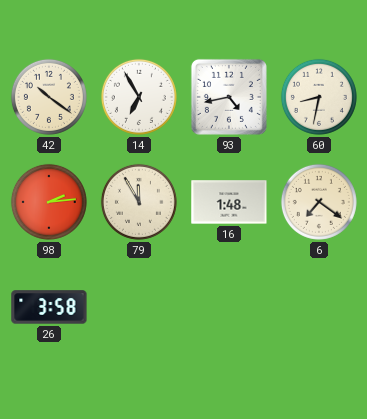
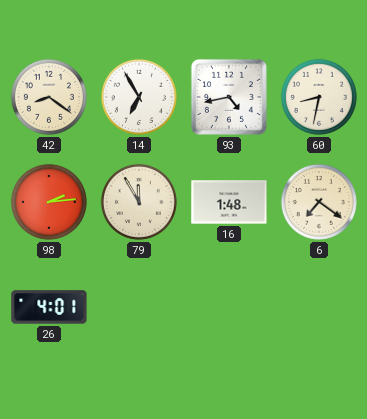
42: 10:21 -> 8:21 (49, 97)
26: 3:58 -> 4:01 (49, 307)
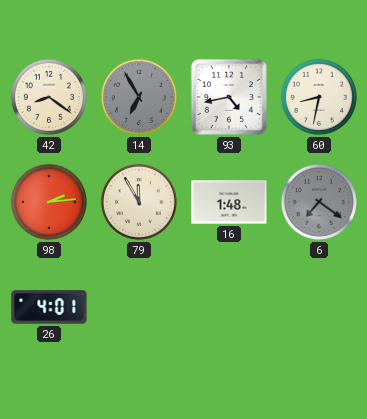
14 dial: white -> grey (139, 97)
6 dial: cream -> grey (319, 202)
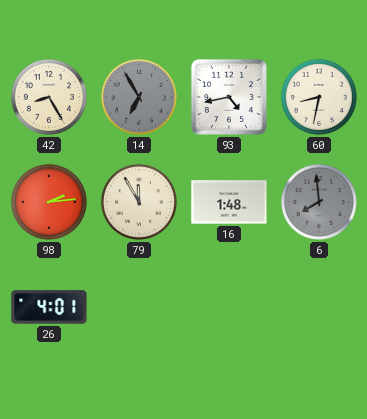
42: 8:21 -> 8:25 (49, 97)
6: 7:21 -> 7:59 (319, 202)
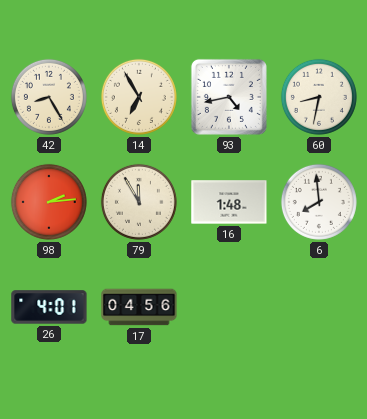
14 dial: grey -> cream (139, 97)
6 dial: grey -> white (319, 202)
17: none -> 04:56 (139, 307)
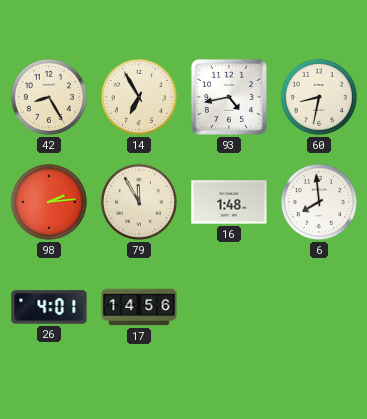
17: 04:56 -> 14:56 (139, 307)
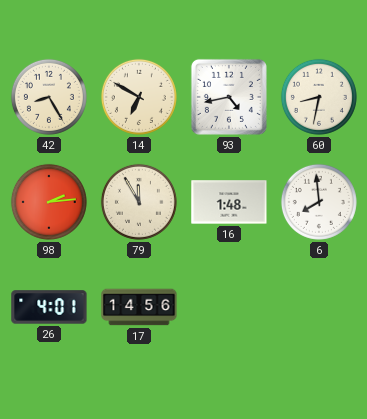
14: 6:55 -> 6:50 (139, 97)
